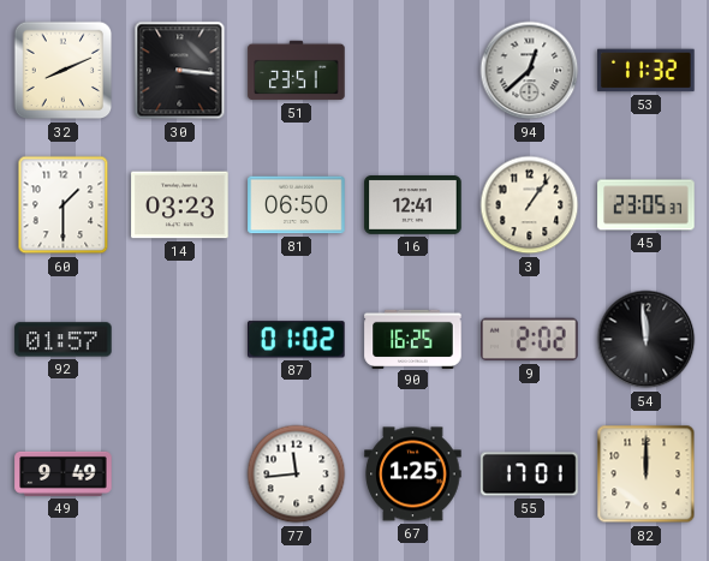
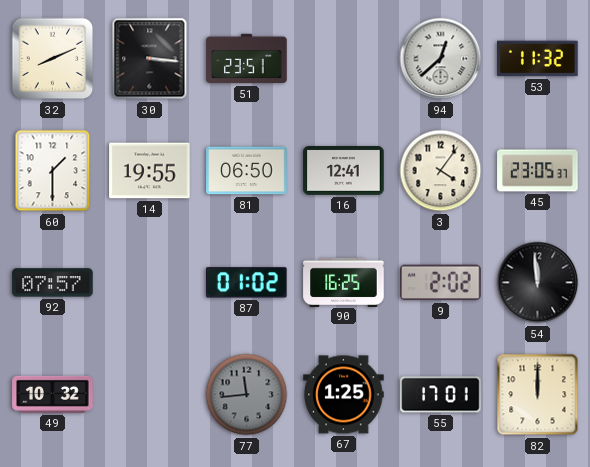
14: 03:23 -> 19:55 (150, 171)
3: 1:06 -> 4:06 (441, 171)
92: 01:57 -> 07:57 (53, 283)
49: 9:49 -> 10:32 (53, 394)
77 dial: white -> grey (247, 395)
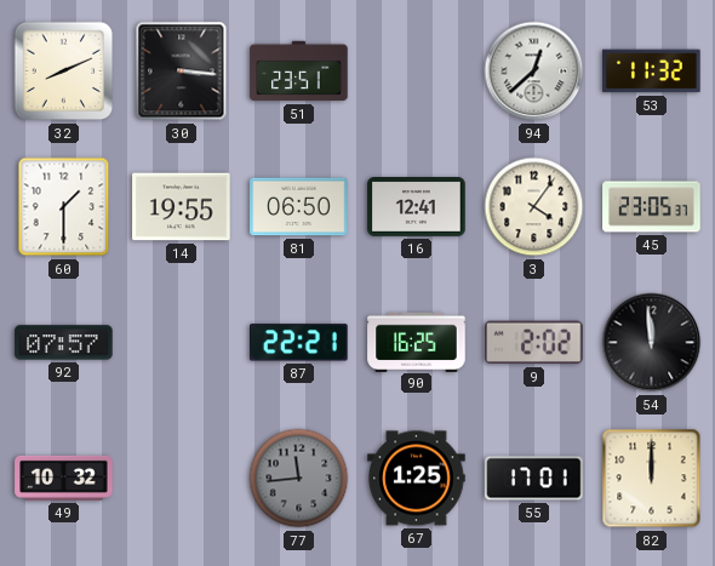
87: 01:02 -> 22:21 (299, 343)
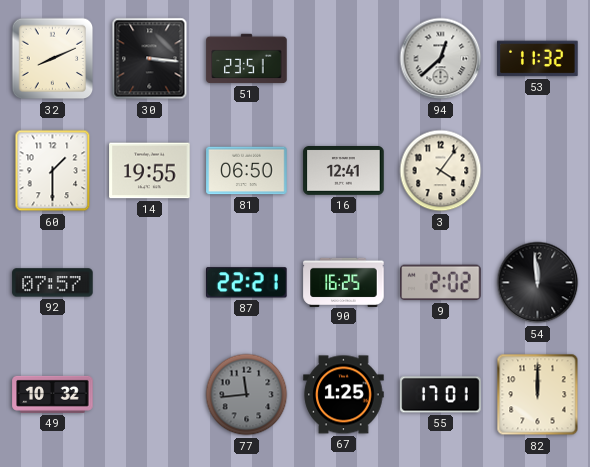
45: 23:05 -> none (652, 207)
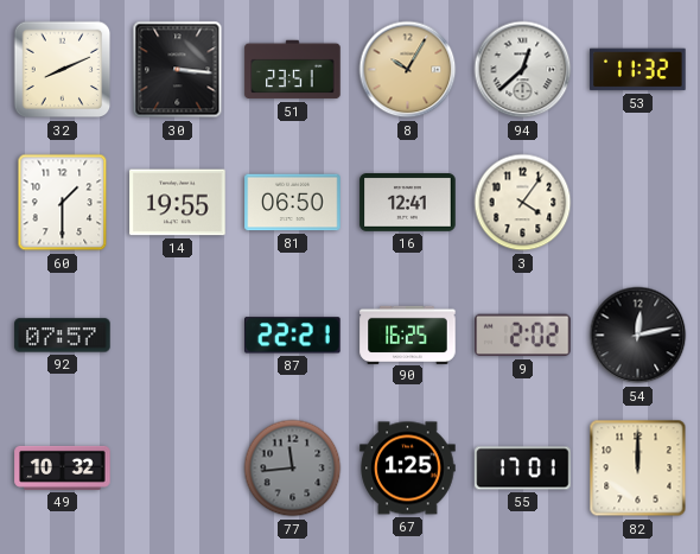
8: none -> 10:05 (408, 70)
54: 11:59 -> 12:13 (638, 336)
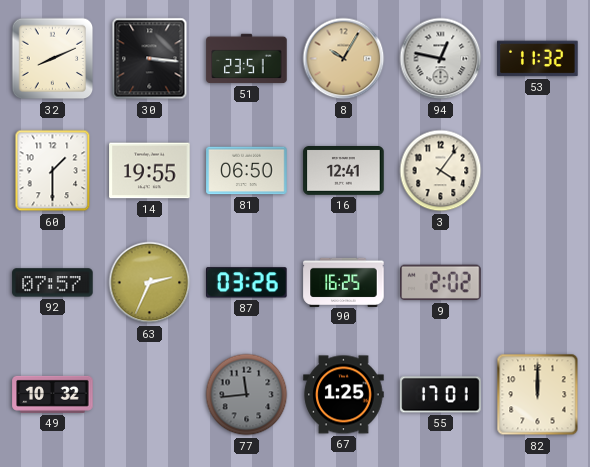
94: 12:38 -> 12:47 (441, 59)
63: none -> 2:34 (150, 283)
87: 22:21 -> 03:26 (247, 283)
54: 12:13 -> none (638, 336)
